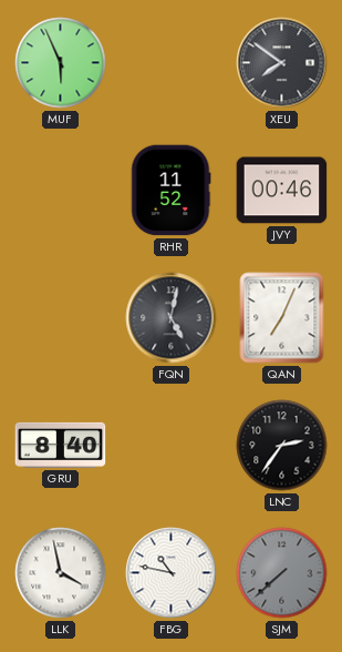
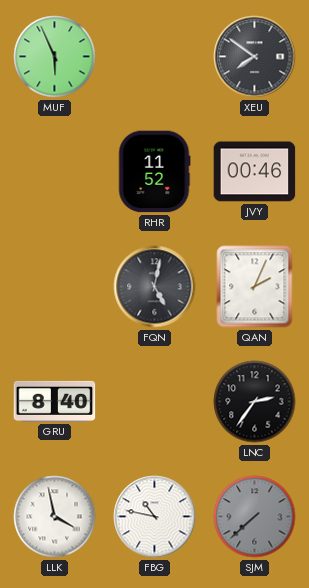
QAN: 7:04 -> 2:04 (255, 287)
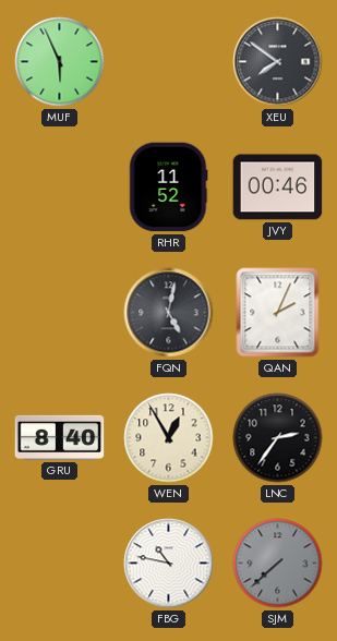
WEN: none -> 12:55 (169, 438)
LLK: 3:58 -> none (55, 517)
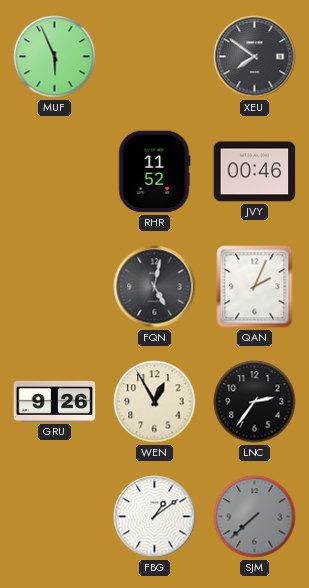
GRU: 8:40 -> 9:26 (55, 401)
FBG: 10:47 -> 1:09 (155, 517)
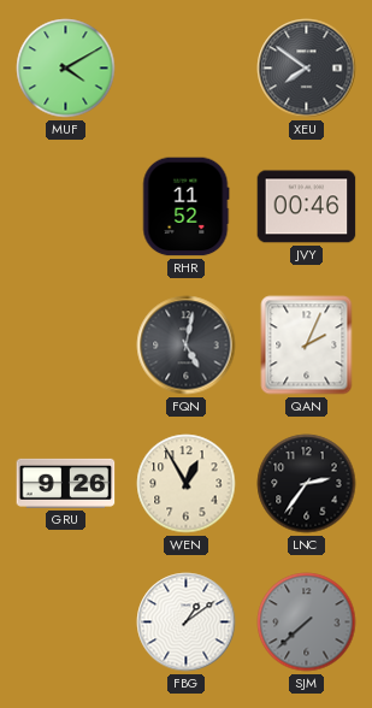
MUF: 5:56 -> 4:10 (66, 69)
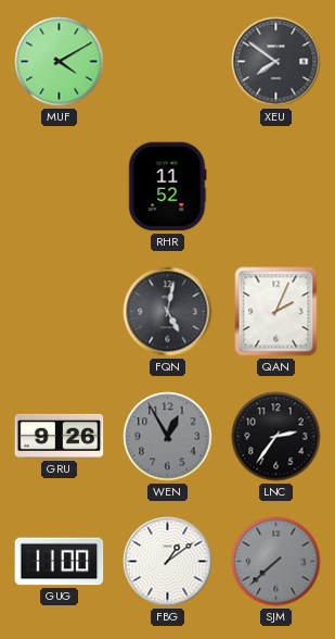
JVY: 00:46 -> none (307, 207)
WEN dial: cream -> grey (168, 437)
GUG: none -> 11:00 (60, 562)
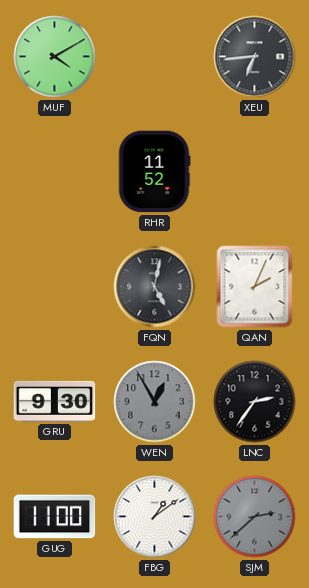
XEU: 7:51 -> 6:44 (255, 57)
GRU: 9:26 -> 9:30 (55, 401)
SJM: 7:38 -> 2:38 (255, 517)
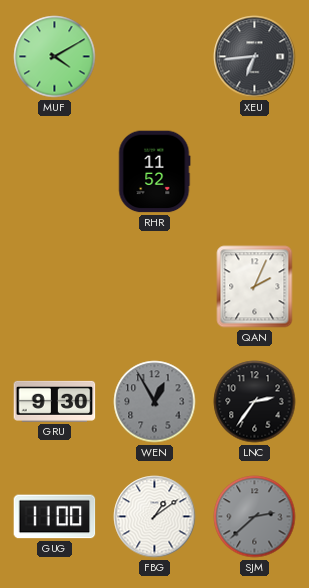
FQN: 5:02 -> none (155, 287)
